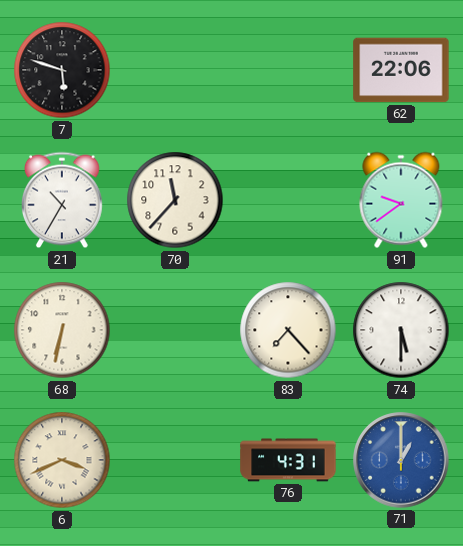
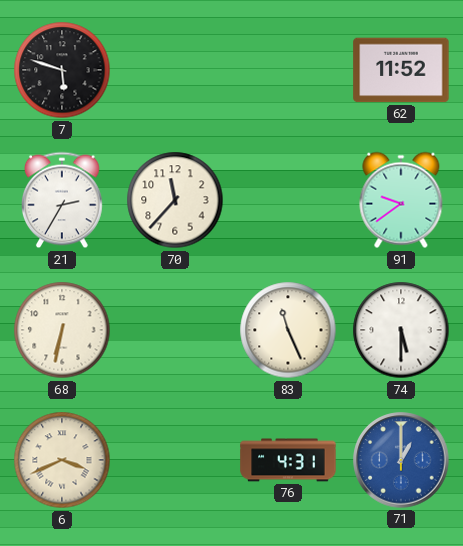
62: 22:06 -> 11:52 (401, 70)
21: 10:35 -> 2:35 (63, 200)
83: 7:23 -> 11:26 (288, 330)
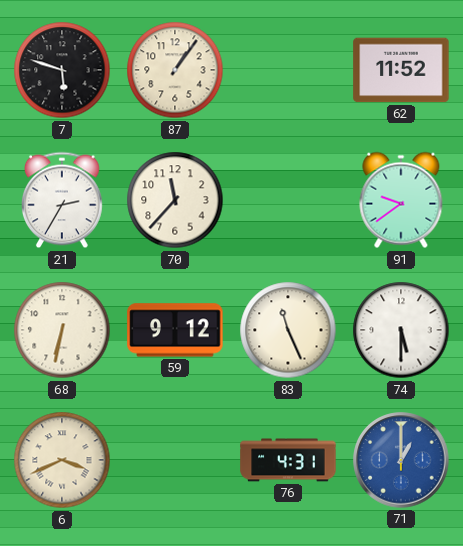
87: none -> 1:06 (175, 70)
59: none -> 9:12 (175, 330)
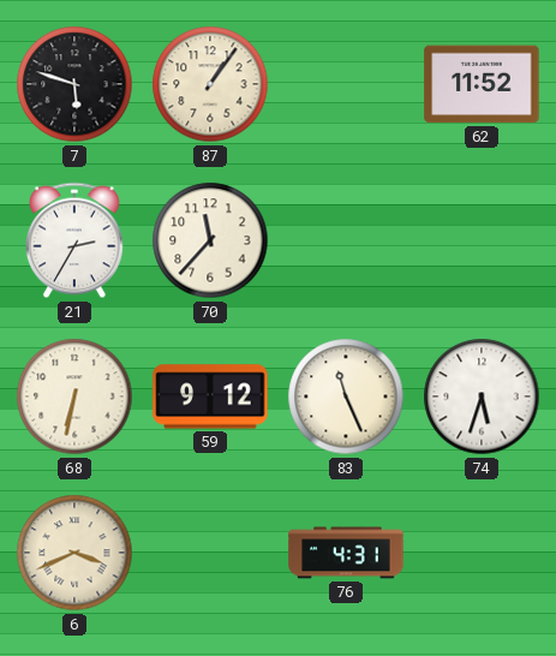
91: 9:39 -> none (401, 200)
74: 5:30 -> 5:33 (482, 396)
71: 1:00 -> none (401, 460)
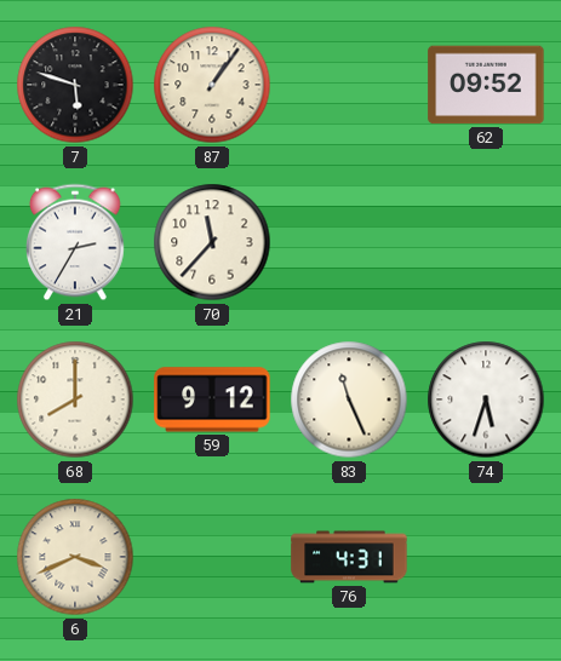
62: 11:52 -> 09:52 (486, 85)
68: 6:32 -> 8:00 (75, 400)
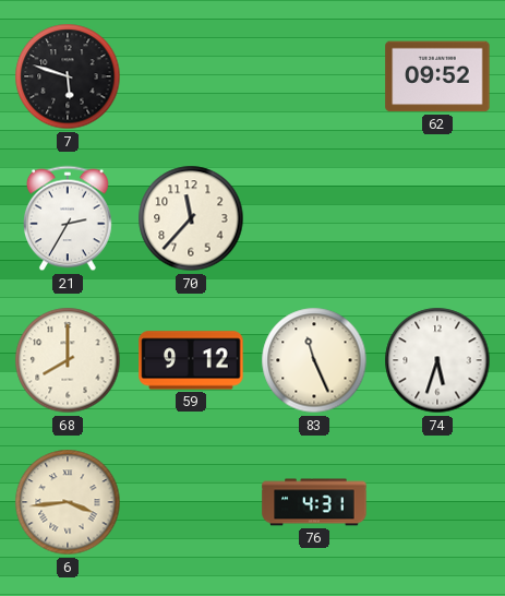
87: 1:06 -> none (212, 85)
6: 3:41 -> 3:44 (68, 502)
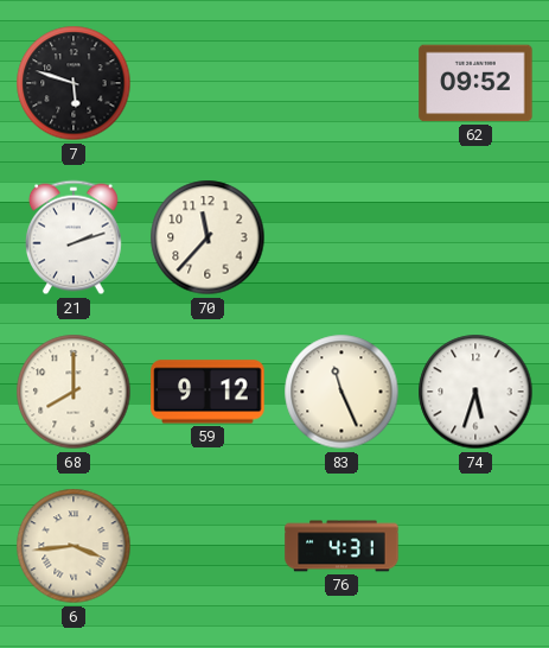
21: 2:35 -> 2:12 (75, 237)
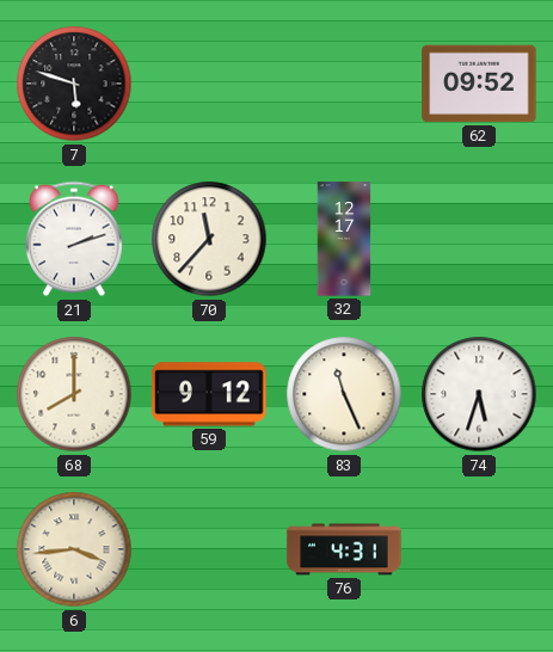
32: none -> 12:17 (344, 239)
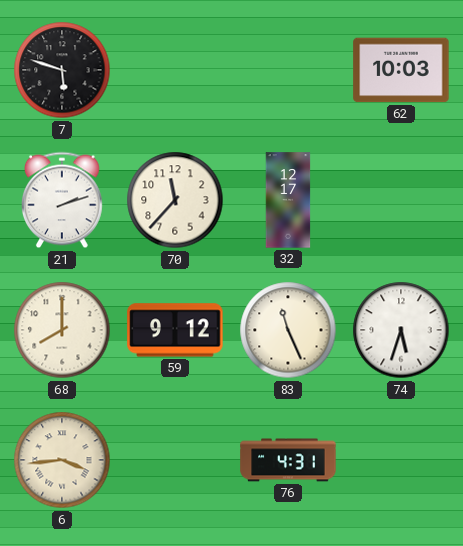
62: 09:52 -> 10:03 (401, 70)
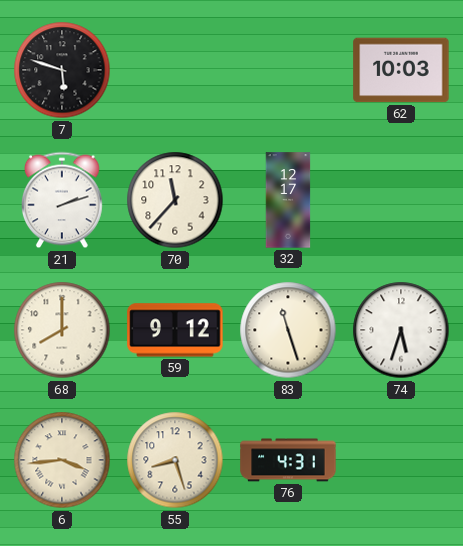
83: 11:26 -> 11:27 (288, 330)
55: none -> 8:27 (175, 460)
